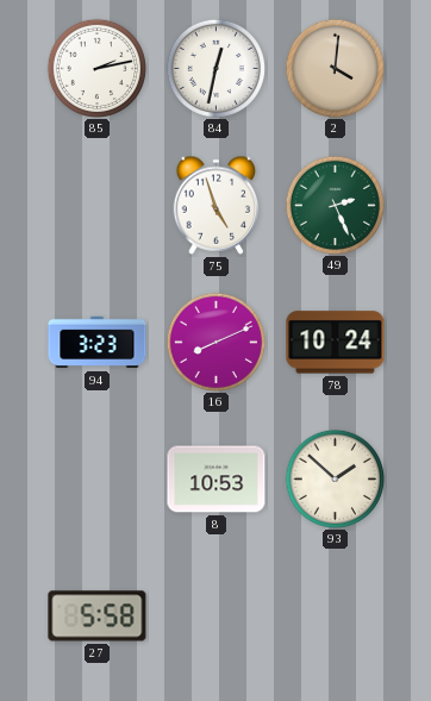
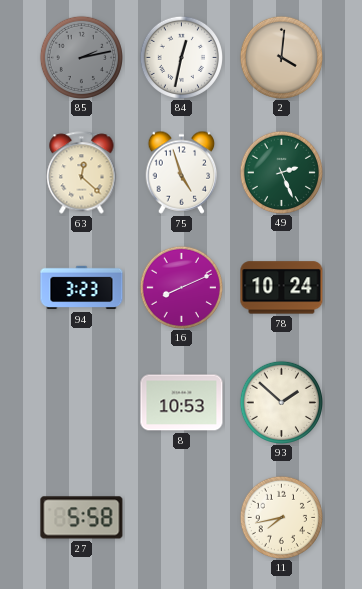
85 dial: white -> grey (81, 57)
63: none -> 12:22 (82, 173)
11: none -> 7:43 (281, 517)
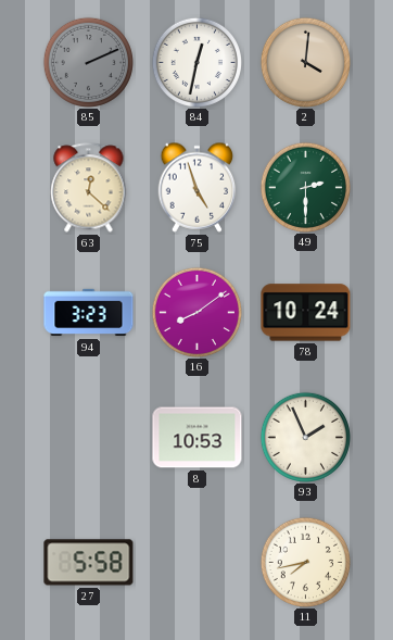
85: 2:13 -> 2:11 (88, 62)
49: 2:26 -> 2:30 (305, 187)
16: 8:11 -> 8:09 (196, 312)
93: 1:52 -> 1:56 (305, 437)
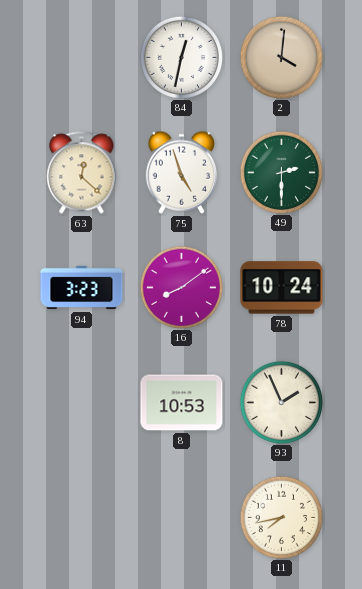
85: 2:11 -> none (88, 62)
27: 5:58 -> none (89, 563)
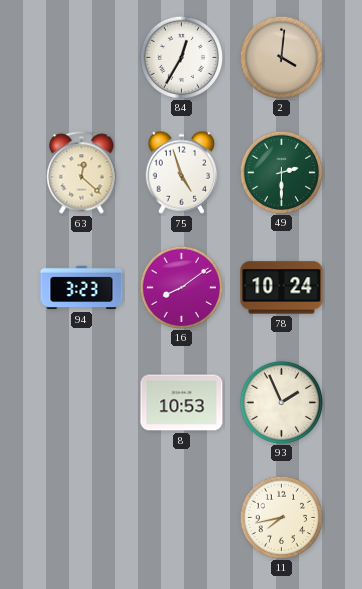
84: 12:32 -> 12:35 (181, 57)
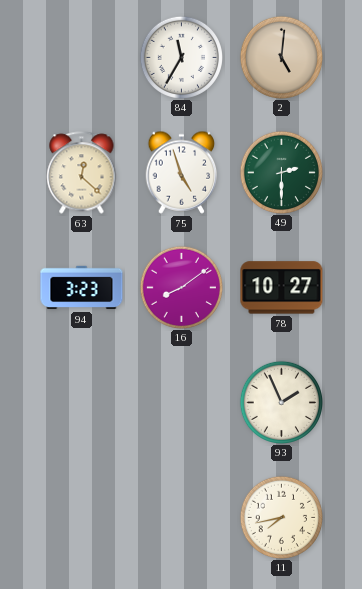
84: 12:35 -> 11:35 (181, 57)
2: 4:01 -> 5:01 (281, 57)
78: 10:24 -> 10:27 (282, 288)
8: 10:53 -> none (182, 403)
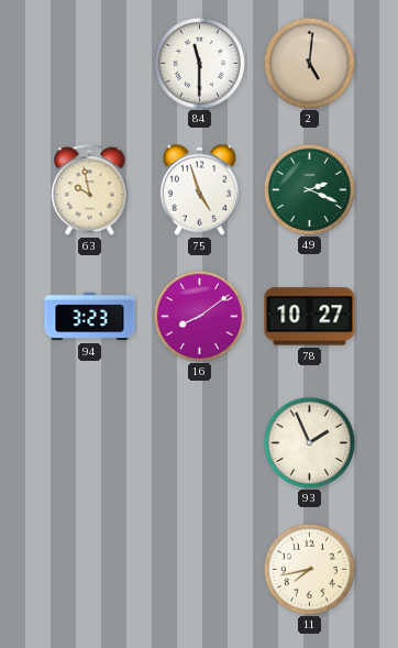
84: 11:35 -> 11:30 (199, 63)
63: 12:22 -> 9:58 (90, 190)
49: 2:30 -> 2:19 (309, 189)
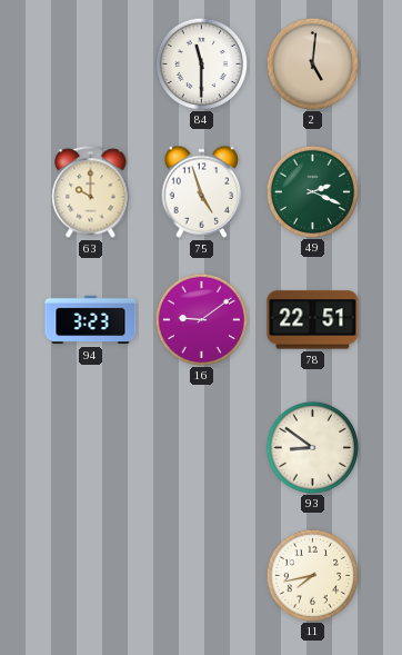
63: 9:58 -> 10:00 (91, 192)
16: 8:09 -> 9:09 (201, 319)
78: 10:27 -> 22:51 (313, 320)
93: 1:56 -> 8:51 (312, 447)
